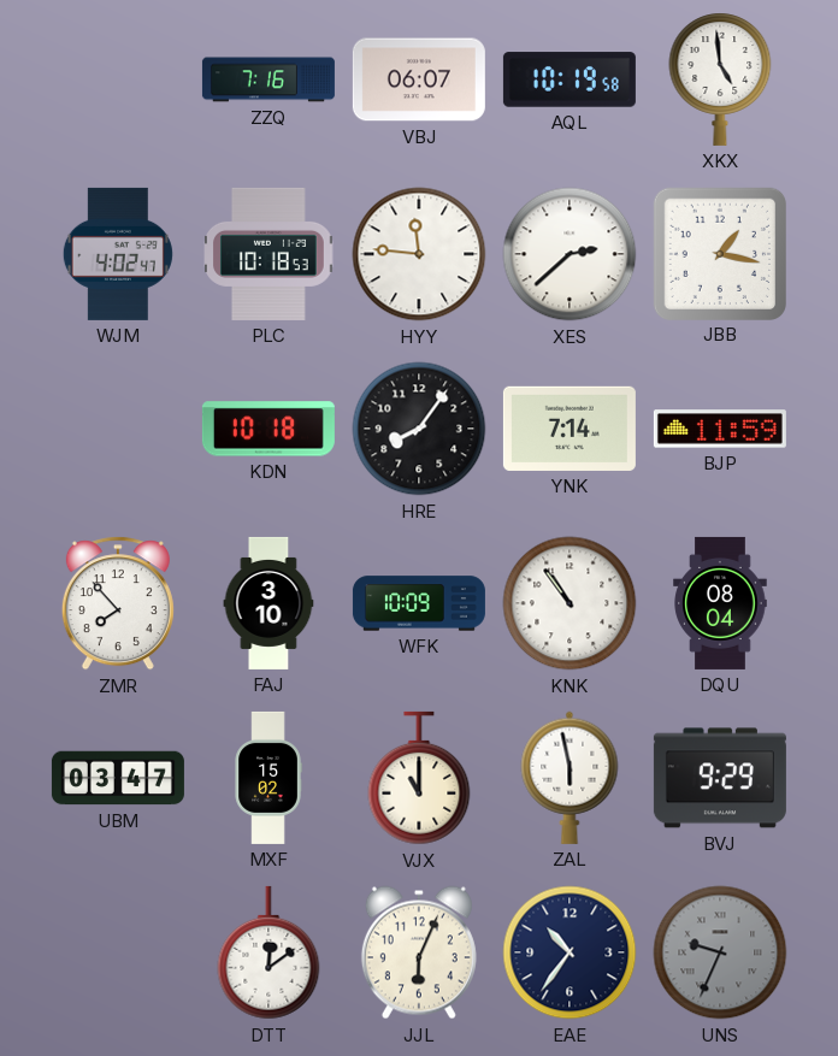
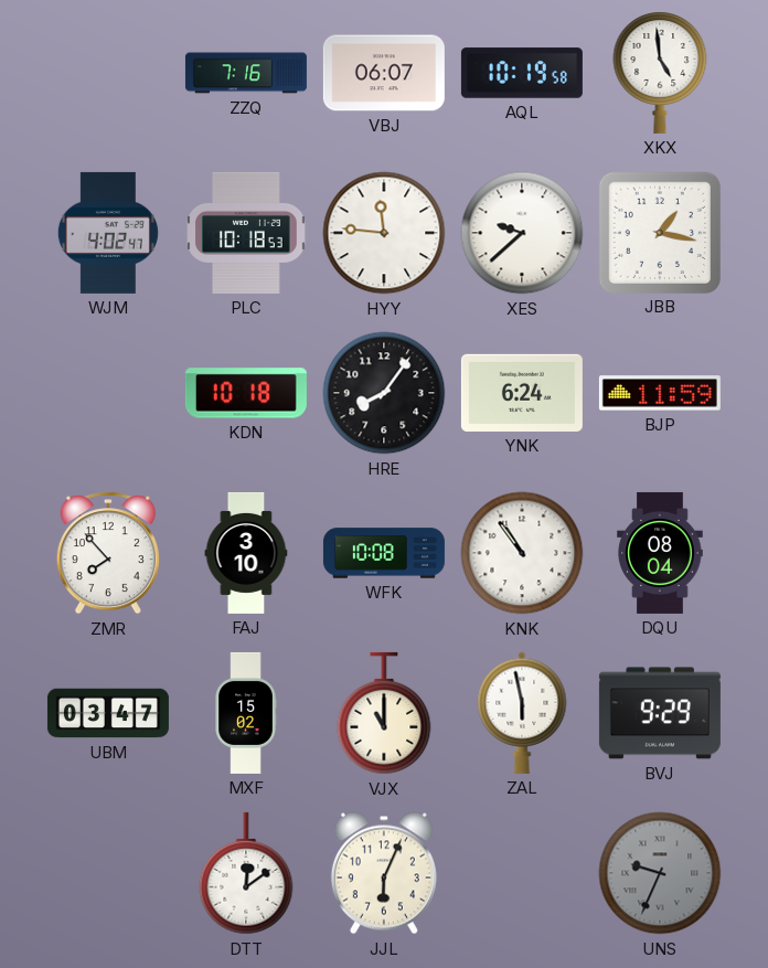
XES: 2:38 -> 9:38 (522, 233)
YNK: 7:14 -> 6:24 (522, 393)
WFK: 10:09 -> 10:08 (384, 553)
EAE: 10:36 -> none (570, 952)
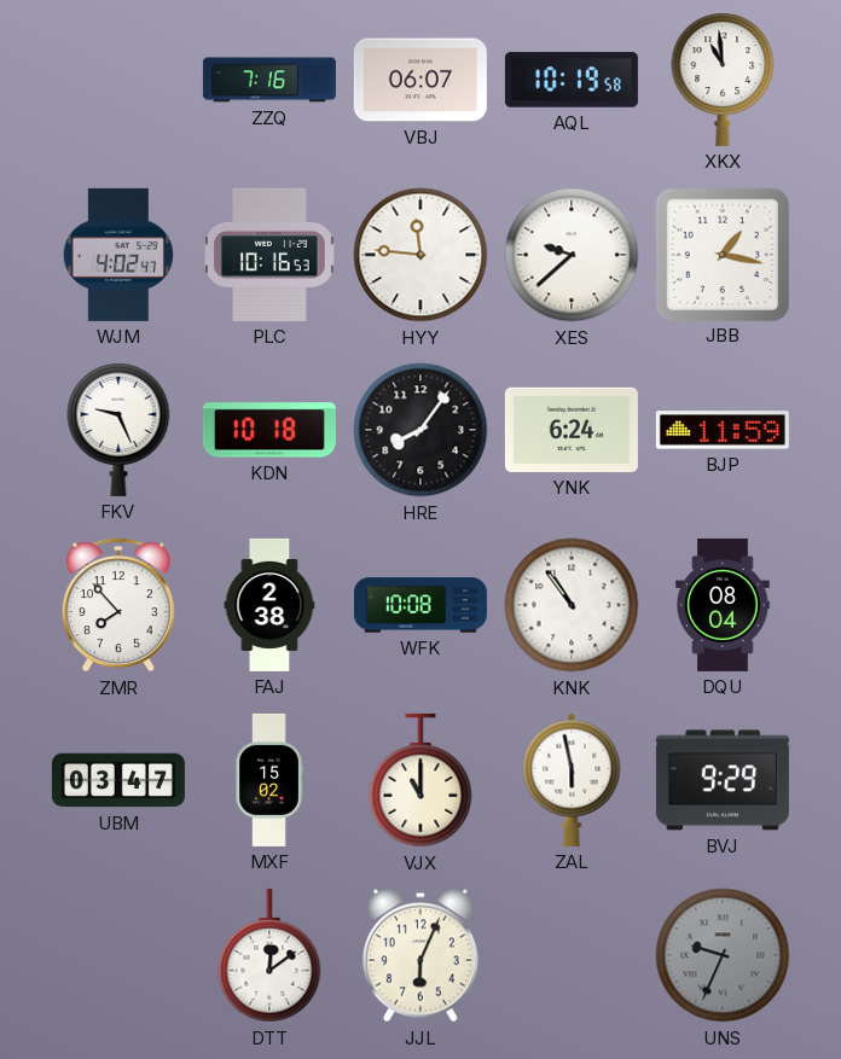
XKX: 4:59 -> 10:59 (723, 80)
PLC: 10:18 -> 10:16 (271, 255)
FKV: none -> 9:26 (118, 430)
FAJ: 3:10 -> 2:38 (269, 605)
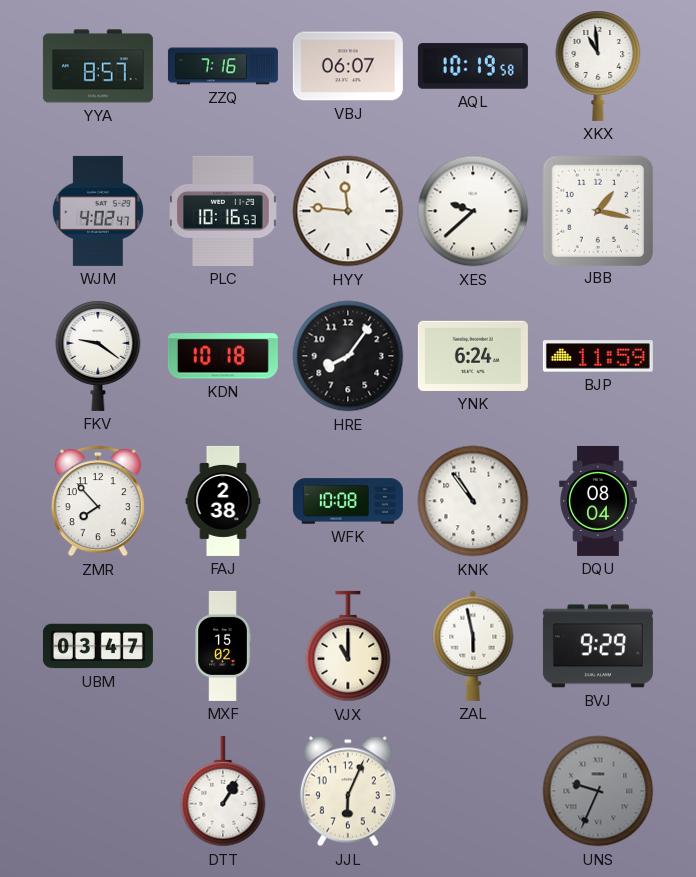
YYA: none -> 8:57 (98, 66)
FKV: 9:26 -> 9:21 (98, 356)
DTT: 12:09 -> 1:05 (223, 791)
